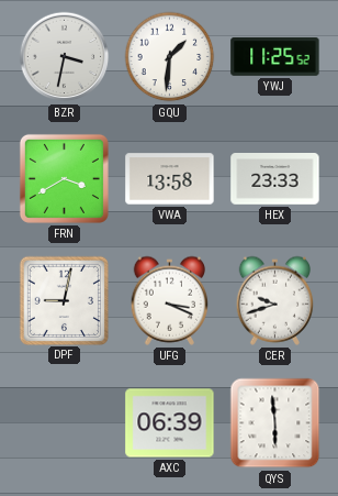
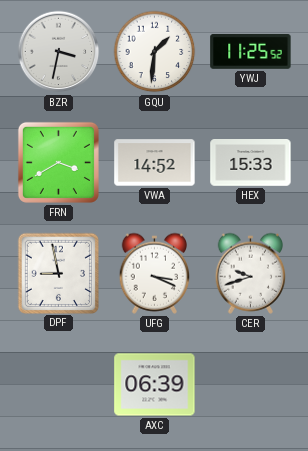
VWA: 13:58 -> 14:52 (155, 163)
HEX: 23:33 -> 15:33 (251, 163)
DPF: 9:02 -> 8:58 (58, 273)
QYS: 5:59 -> none (275, 423)
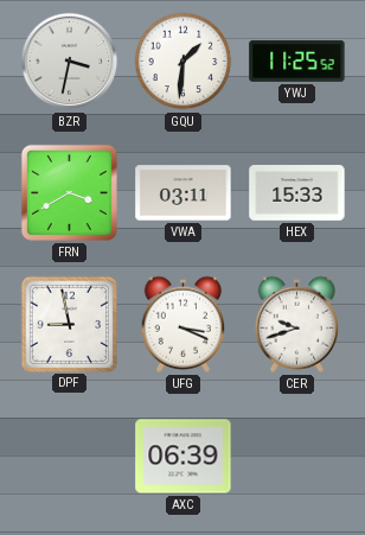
VWA: 14:52 -> 03:11 (184, 193)
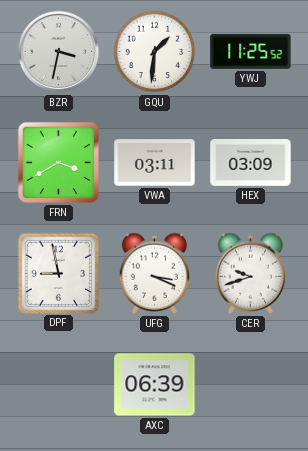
HEX: 15:33 -> 03:09 (251, 163)
